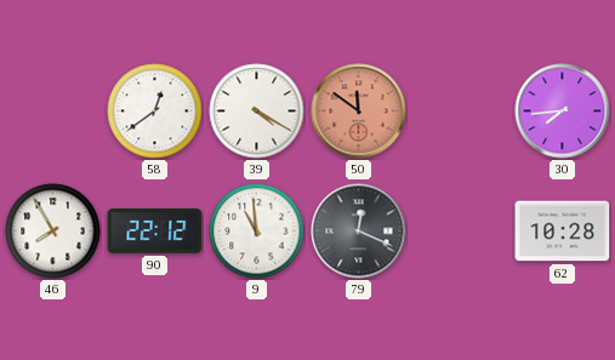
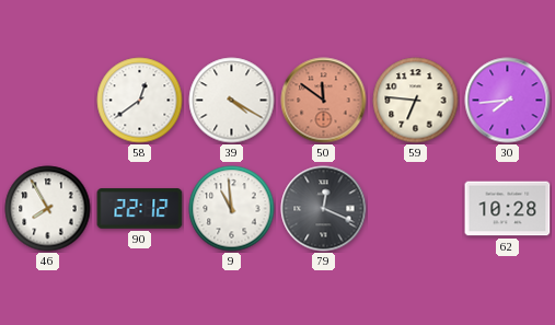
59: none -> 6:46 (416, 101)
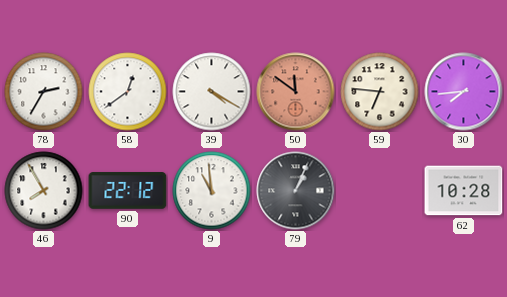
78: none -> 2:35 (44, 92)
79: 12:19 -> 1:04 (296, 191)
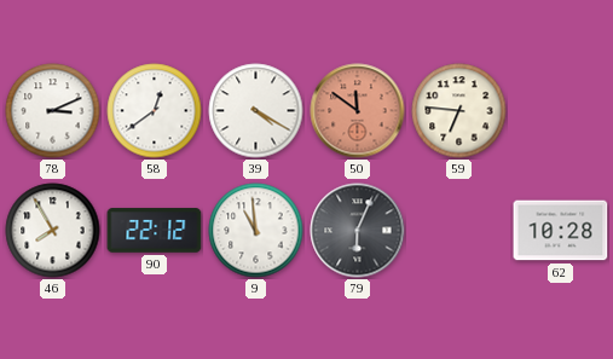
78: 2:35 -> 3:11 (53, 111)
30: 7:44 -> none (464, 92)
79: 1:04 -> 6:04 (358, 231)
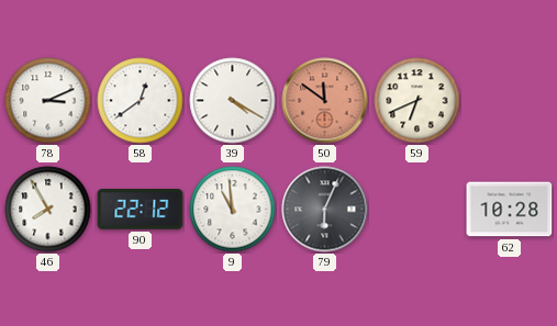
59: 6:46 -> 6:41 (417, 101)
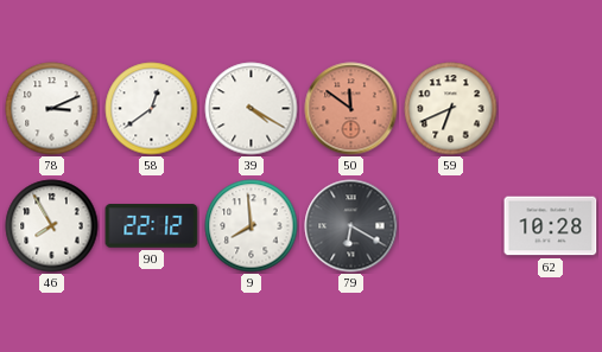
9: 10:59 -> 7:59 (252, 226)
79: 6:04 -> 6:20 (351, 226)
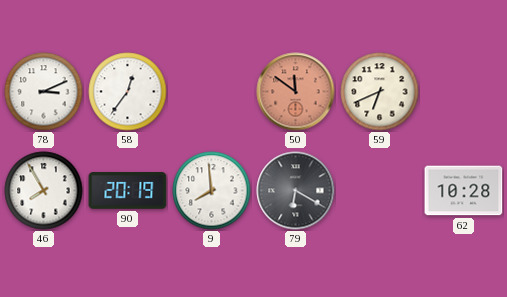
58: 12:39 -> 12:36 (128, 92)
39: 4:20 -> none (252, 109)
90: 22:12 -> 20:19 (128, 191)
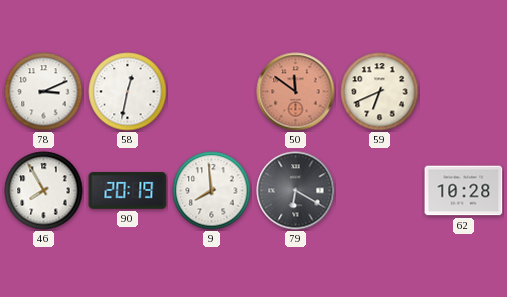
58: 12:36 -> 12:32 (128, 92)
